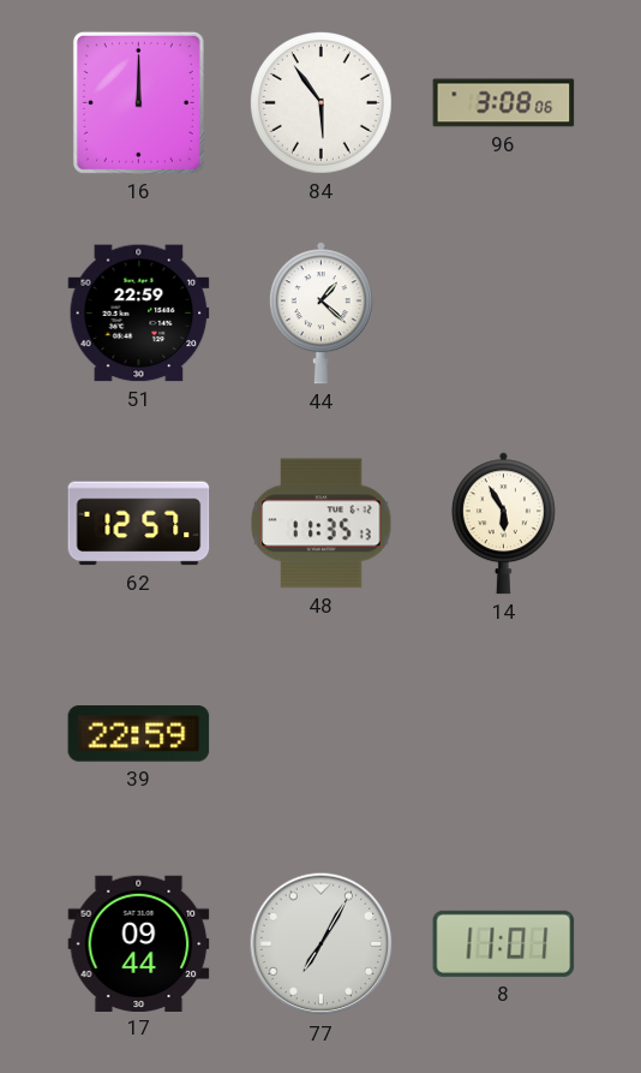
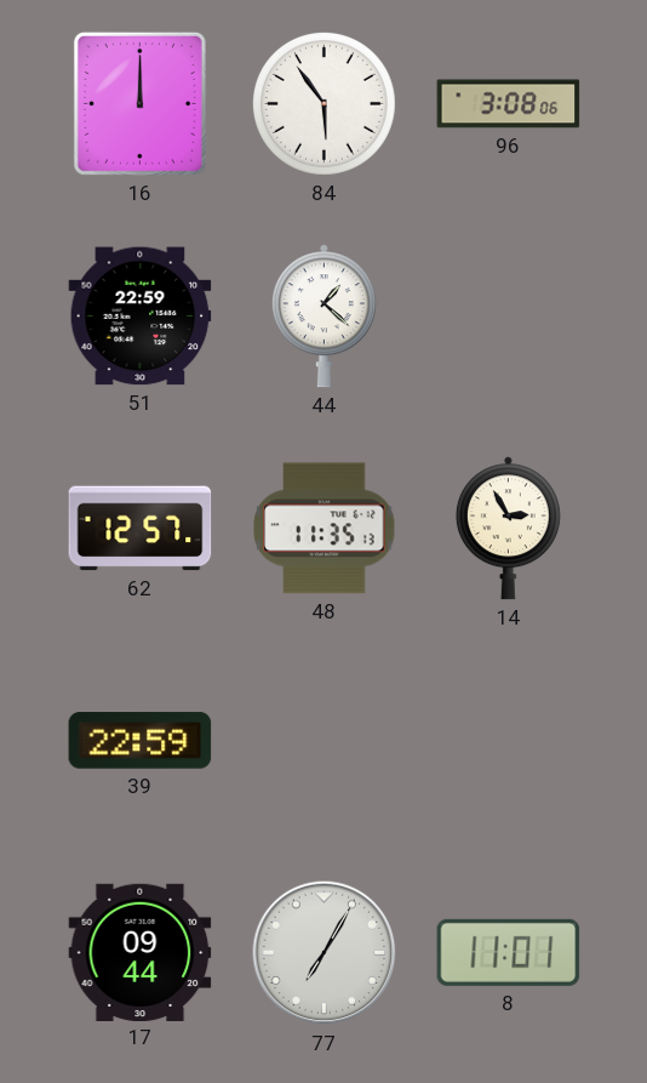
14: 5:55 -> 2:55 (508, 529)
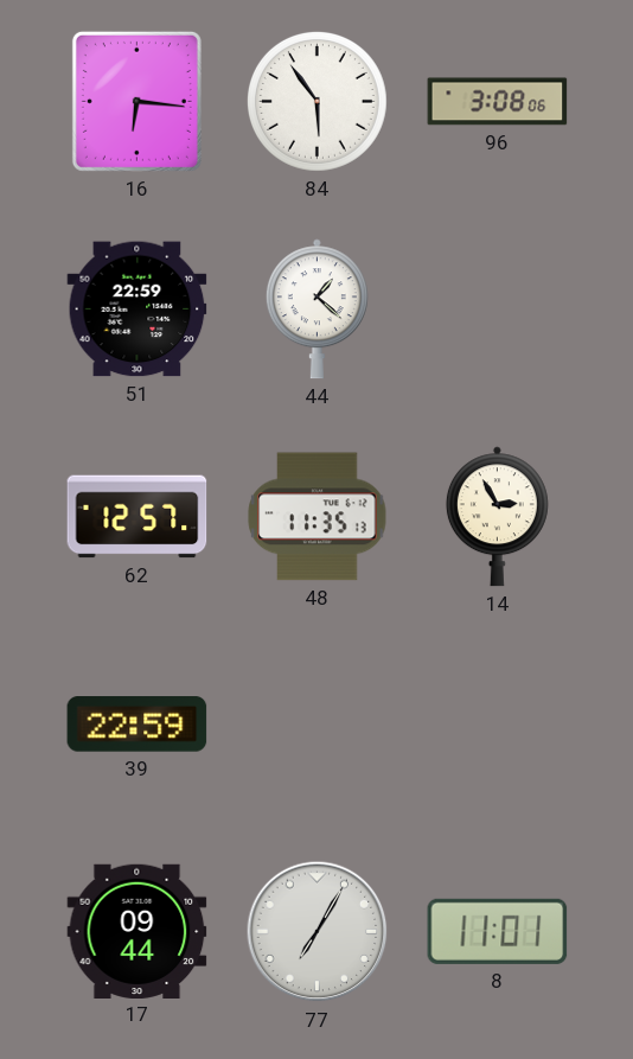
16: 12:00 -> 6:16 (136, 101)
